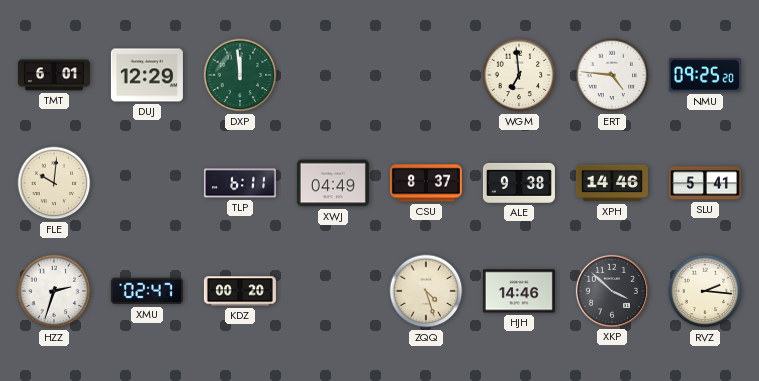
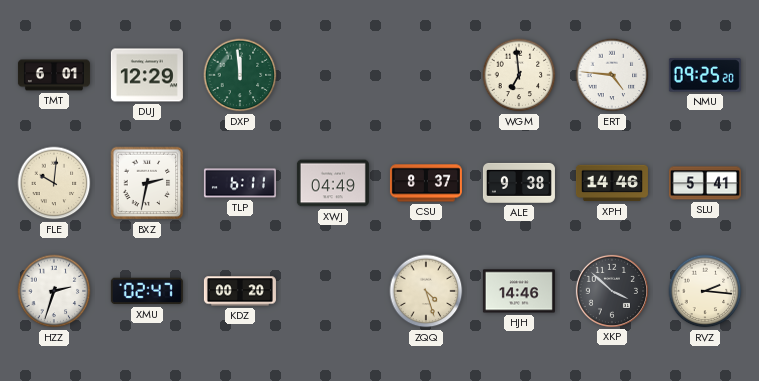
BXZ: none -> 2:32 (147, 183)
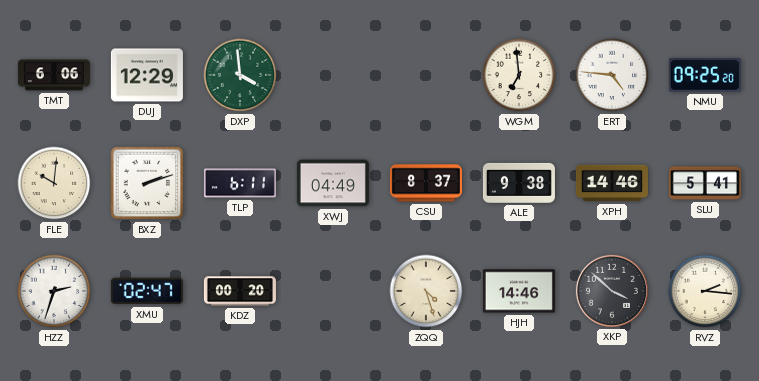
TMT: 6:01 -> 6:06 (54, 75)
DXP: 11:59 -> 3:59 (240, 75)
BXZ: 2:32 -> 2:12 (147, 183)
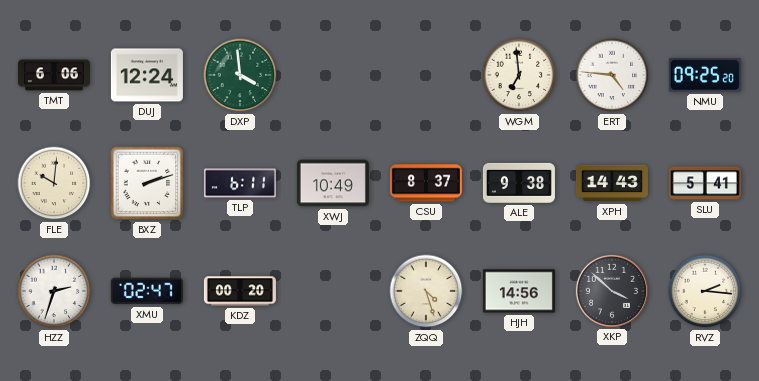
DUJ: 12:29 -> 12:24 (147, 75)
XWJ: 04:49 -> 10:49 (333, 183)
XPH: 14:46 -> 14:43 (612, 183)
HJH: 14:46 -> 14:56 (519, 291)
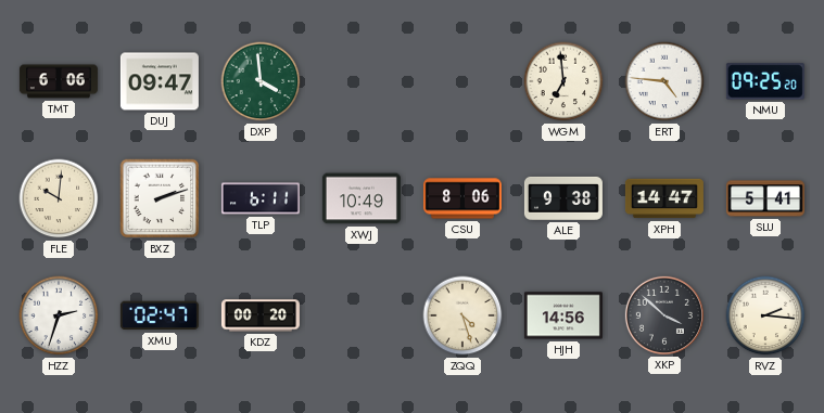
DUJ: 12:24 -> 09:47 (160, 81)
CSU: 8:37 -> 8:06 (462, 198)
XPH: 14:43 -> 14:47 (664, 198)
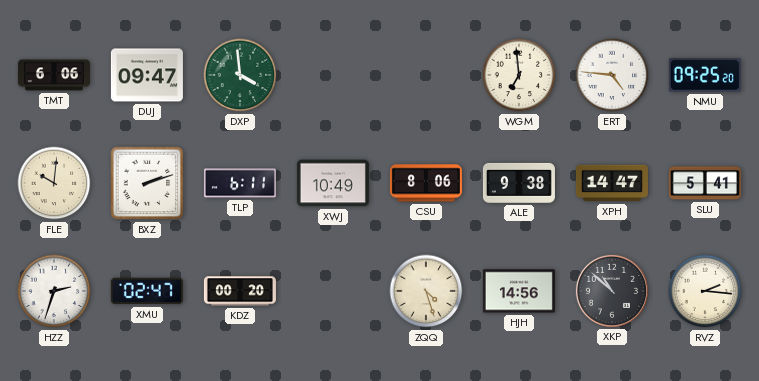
XKP: 3:52 -> 10:52 (612, 291)
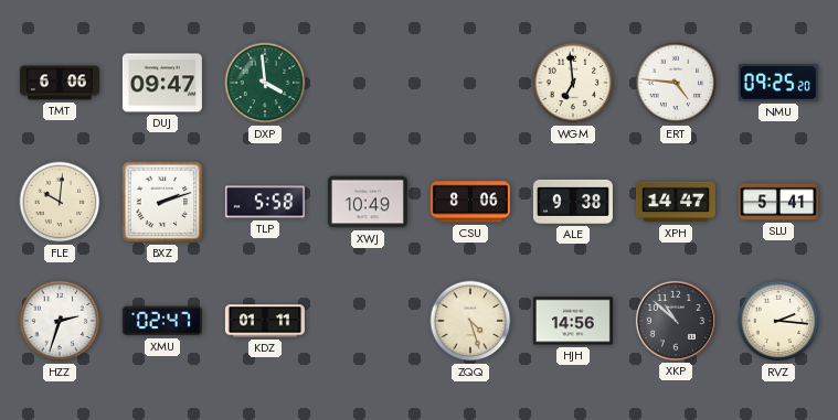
TLP: 6:11 -> 5:58 (265, 202)
KDZ: 00:20 -> 01:11 (265, 321)
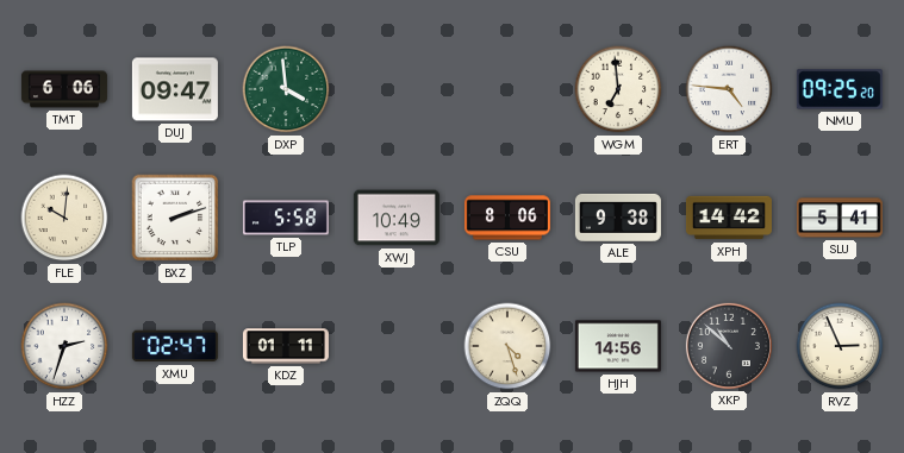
XPH: 14:47 -> 14:42 (729, 218)
RVZ: 2:16 -> 2:56 (840, 346)
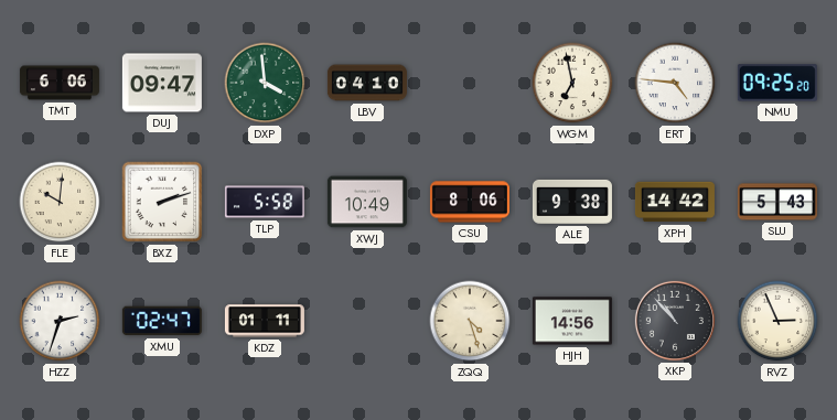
LBV: none -> 04:10 (367, 83)
WGM: 6:59 -> 6:58 (572, 83)
SLU: 5:41 -> 5:43 (777, 202)
XKP: 10:52 -> 10:53 (675, 321)
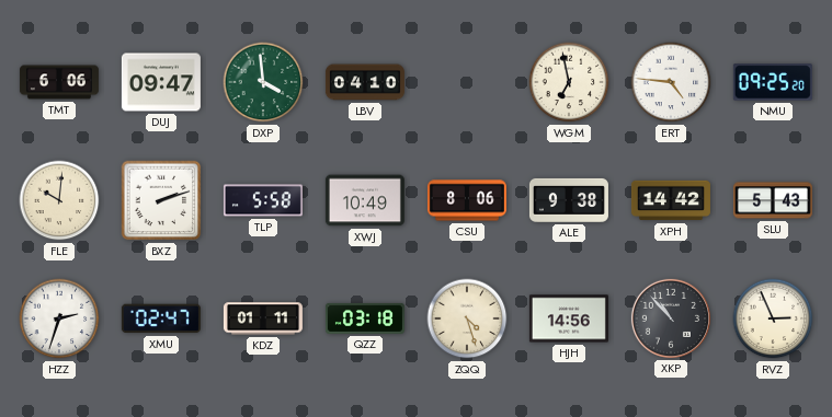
QZZ: none -> 03:18 (365, 318)
